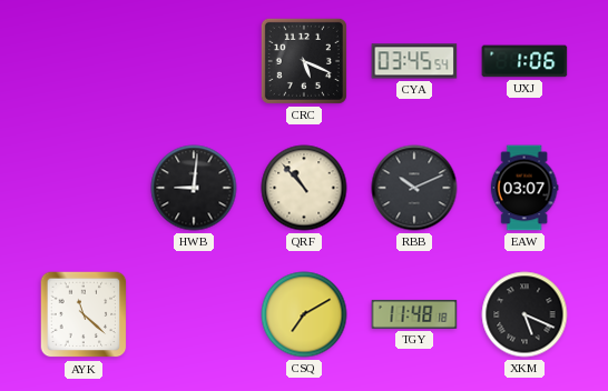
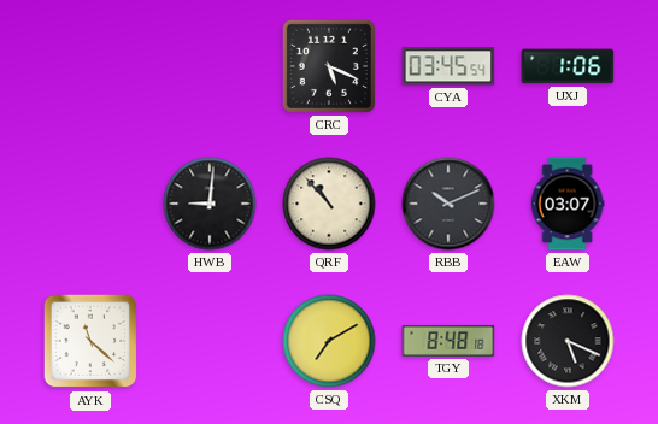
TGY: 11:48 -> 8:48 (448, 341)
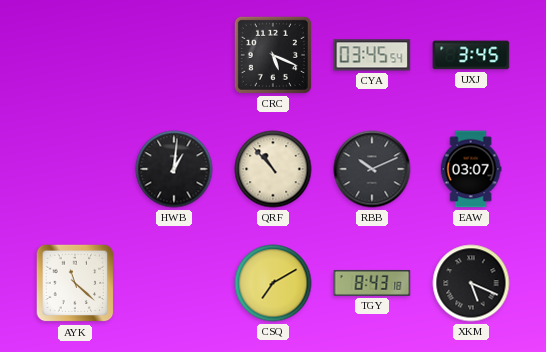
UXJ: 1:06 -> 3:45 (471, 55)
HWB: 9:01 -> 1:01 (174, 169)
TGY: 8:48 -> 8:43 (372, 283)
